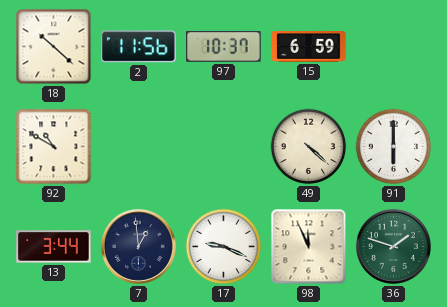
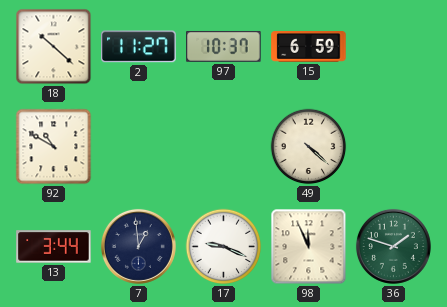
2: 11:56 -> 11:27 (139, 47)
91: 6:00 -> none (394, 147)
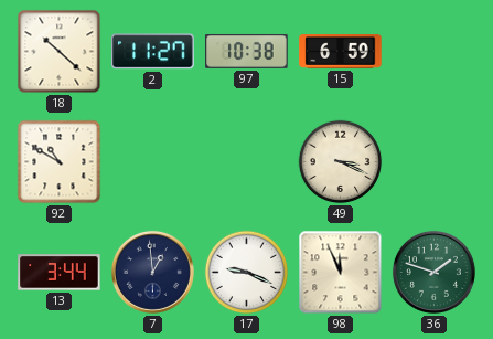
97: 10:37 -> 10:38 (247, 52)
49: 4:22 -> 3:19 (341, 162)
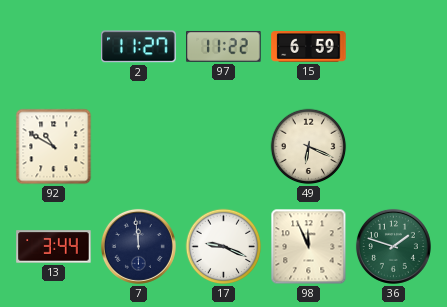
18: 10:22 -> none (60, 52)
97: 10:38 -> 11:22 (224, 47)
49: 3:19 -> 6:19 (309, 147)
7: 12:59 -> 11:59 (138, 246)
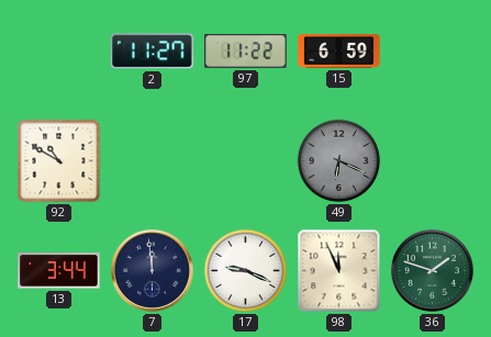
49 dial: cream -> grey (339, 161)
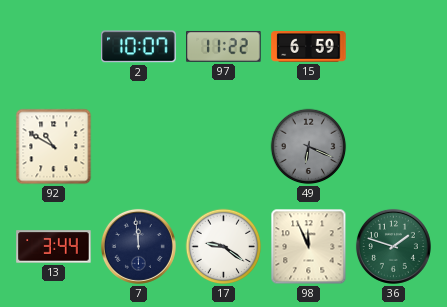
2: 11:27 -> 10:07 (139, 47)
17: 9:19 -> 9:21 (224, 247)
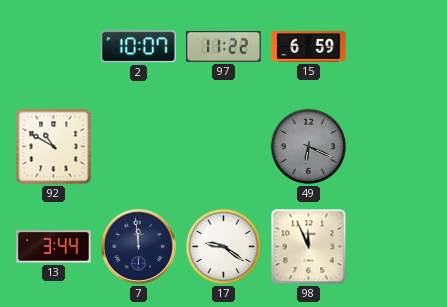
36: 1:48 -> none (393, 246)
